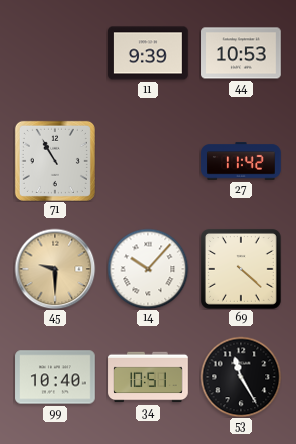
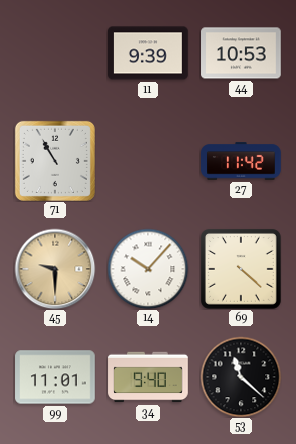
99: 10:40 -> 11:01 (55, 377)
34: 10:51 -> 9:40 (148, 377)
53: 11:25 -> 11:22 (241, 377)
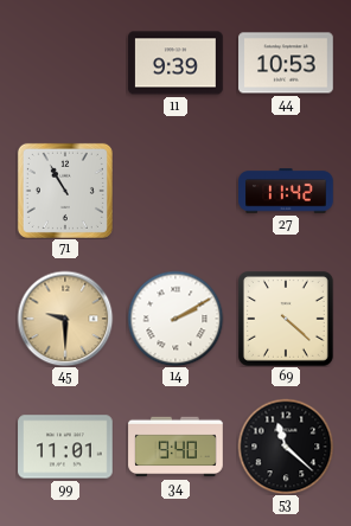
14: 10:07 -> 2:10 (175, 319)
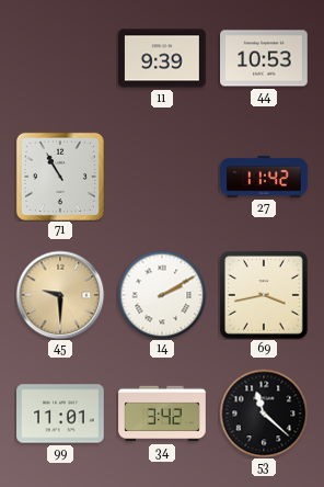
69: 4:22 -> 3:43 (264, 295)
34: 9:40 -> 3:42 (162, 414)
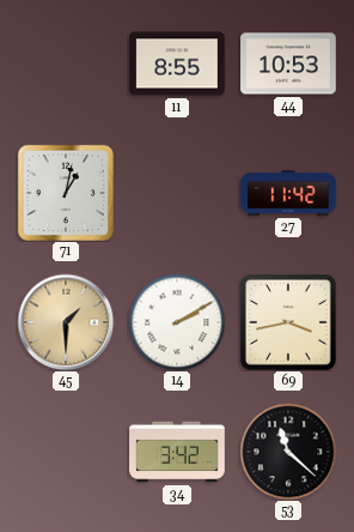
11: 9:39 -> 8:55 (177, 64)
71: 10:55 -> 1:02 (66, 193)
45: 9:30 -> 1:30 (66, 322)
99: 11:01 -> none (60, 414)
